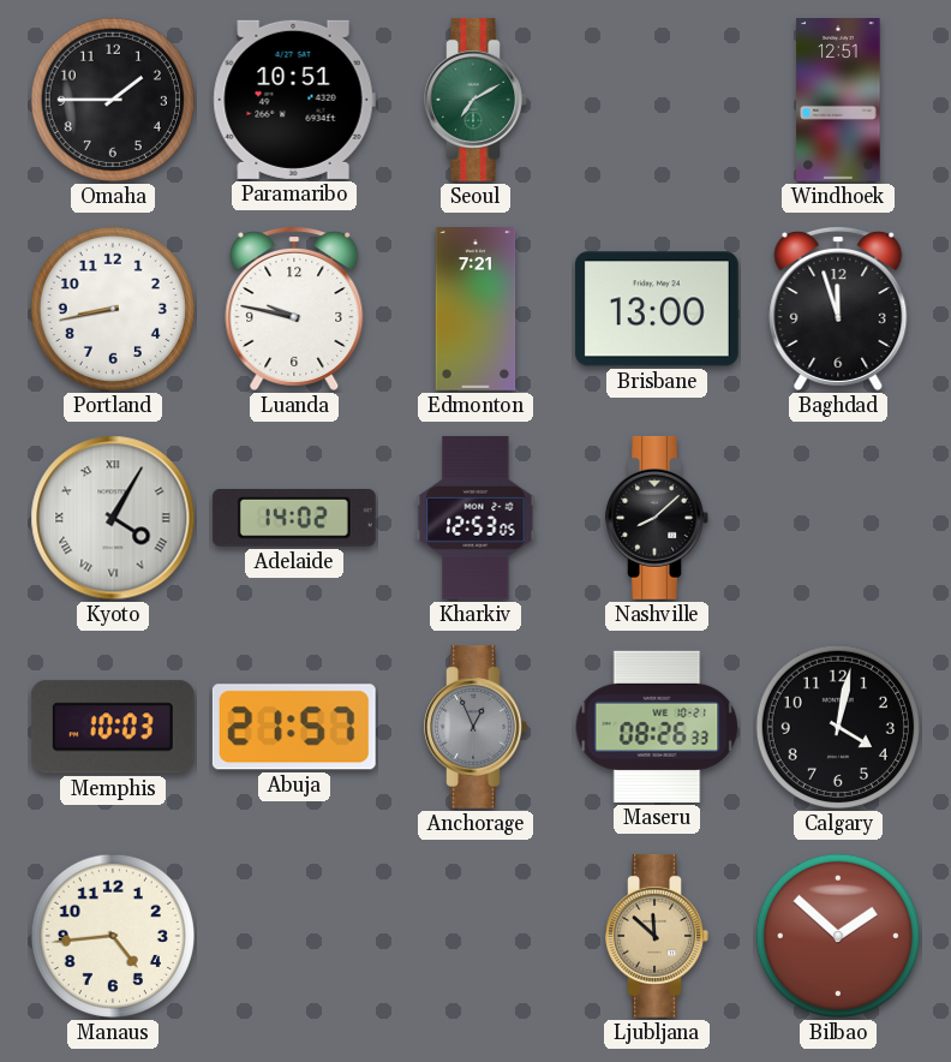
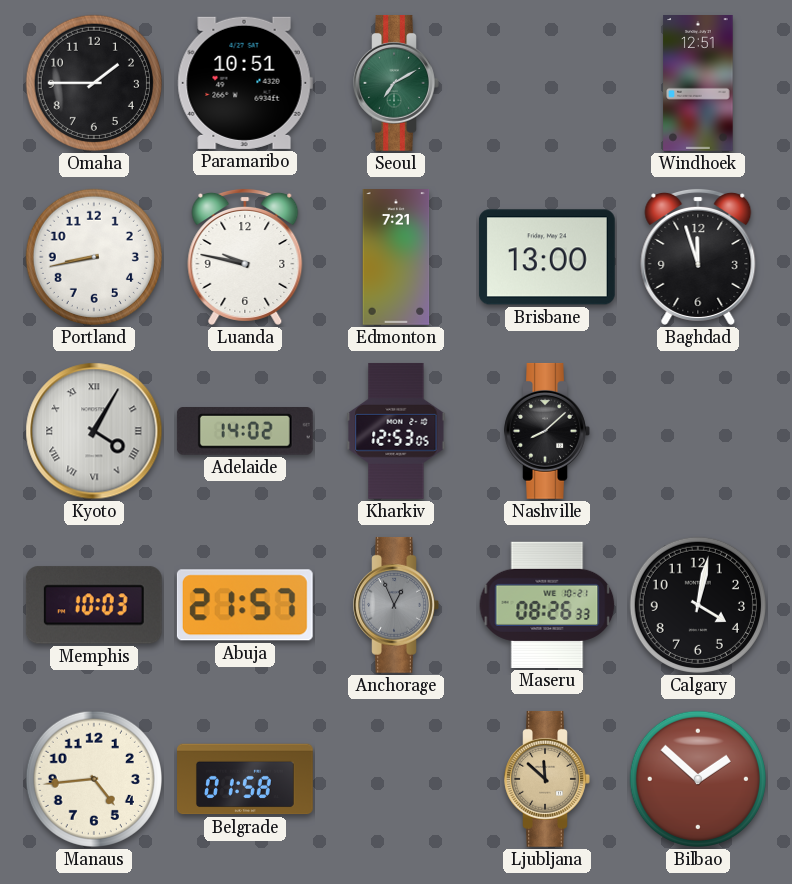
Belgrade: none -> 01:58 (246, 779)
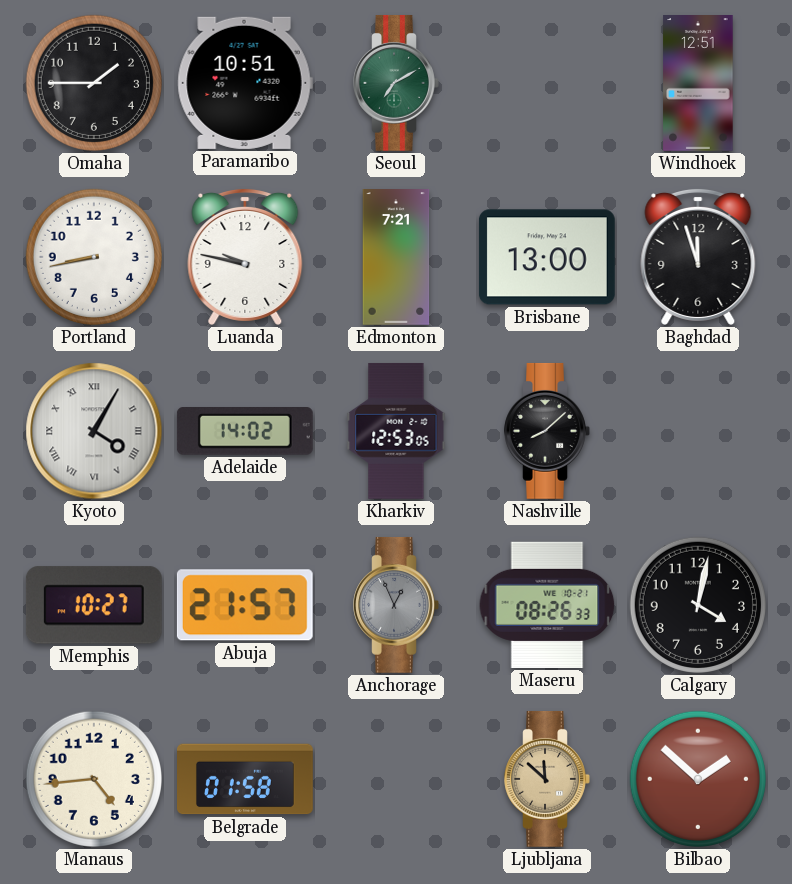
Memphis: 10:03 -> 10:27 (94, 605)
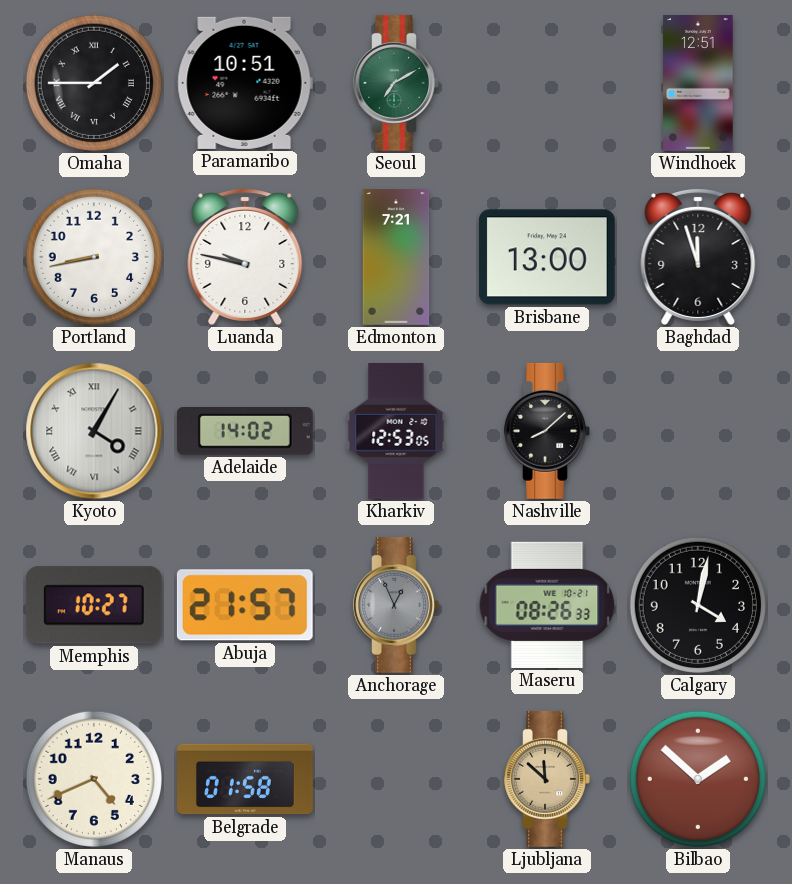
Omaha numerals: Arabic -> Roman (94, 83)
Manaus: 4:44 -> 4:41 (94, 779)
